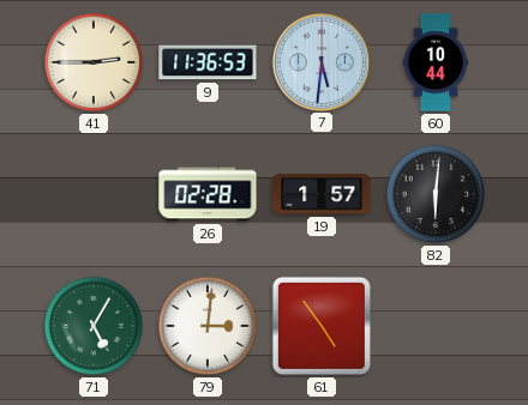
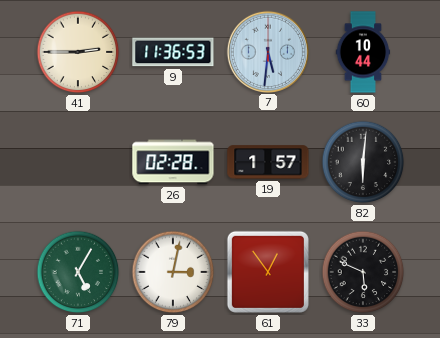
79: 3:01 -> 3:02 (173, 272)
61: 4:54 -> 12:54 (268, 272)
33: none -> 5:49 (363, 272)
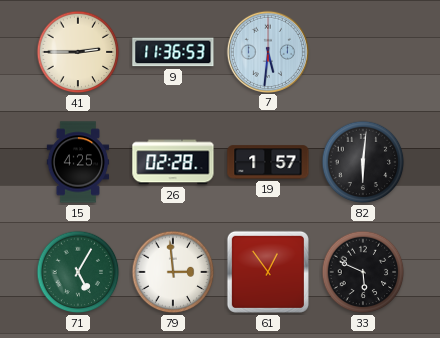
60: 10:44 -> none (363, 52)
15: none -> 4:25 (78, 162)
79: 3:02 -> 2:59 (173, 272)
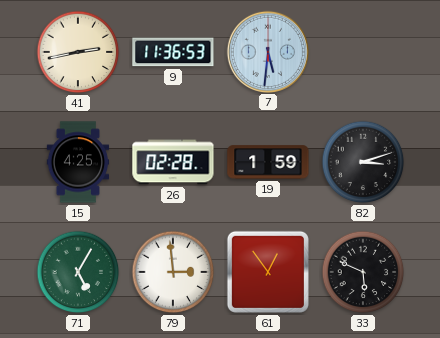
41: 2:45 -> 2:43 (78, 52)
19: 1:57 -> 1:59 (268, 162)
82: 6:01 -> 3:12 (363, 162)
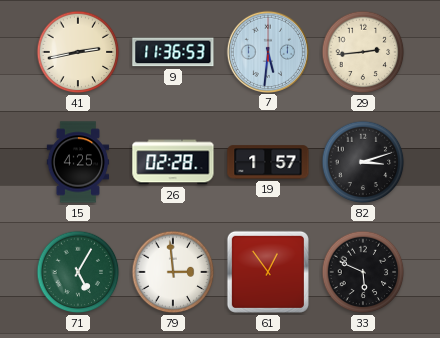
29: none -> 2:44 (363, 52)
19: 1:59 -> 1:57 (268, 162)
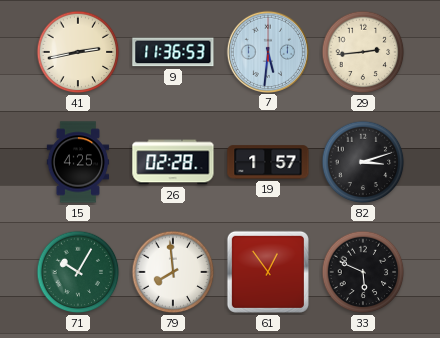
71: 5:05 -> 10:05 (78, 272)
79: 2:59 -> 7:59 (173, 272)
